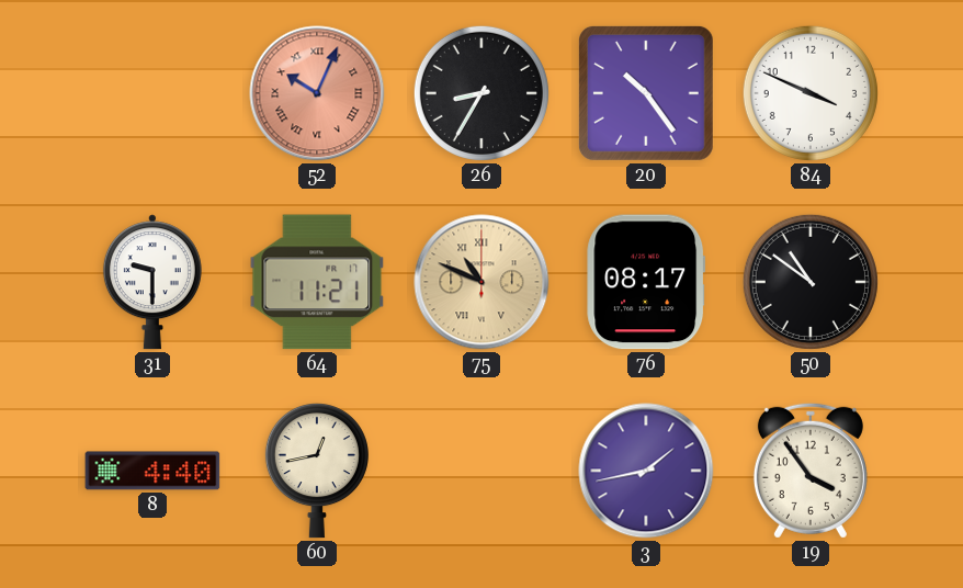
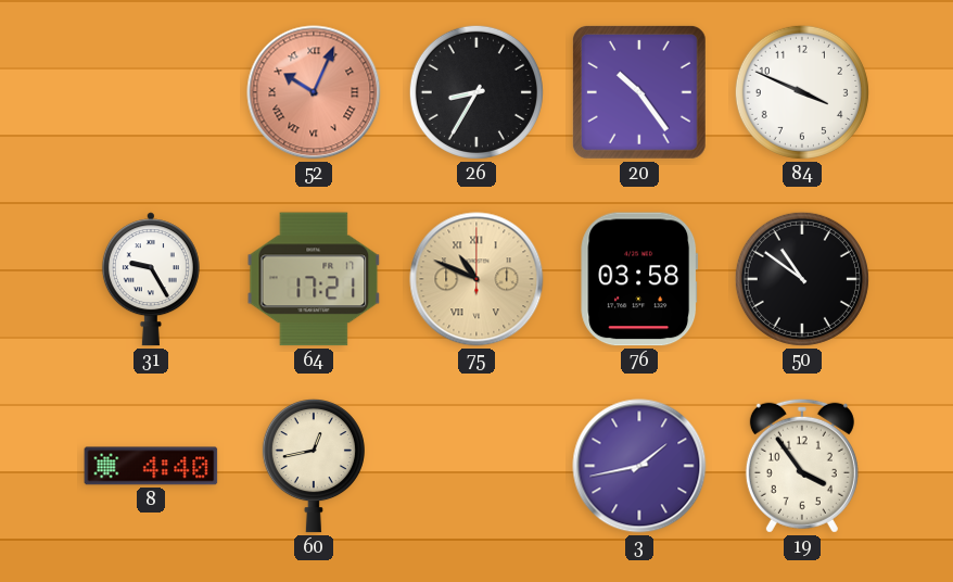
31: 9:30 -> 9:25 (151, 279)
64: 11:21 -> 17:21 (314, 279)
76: 08:17 -> 03:58 (639, 279)
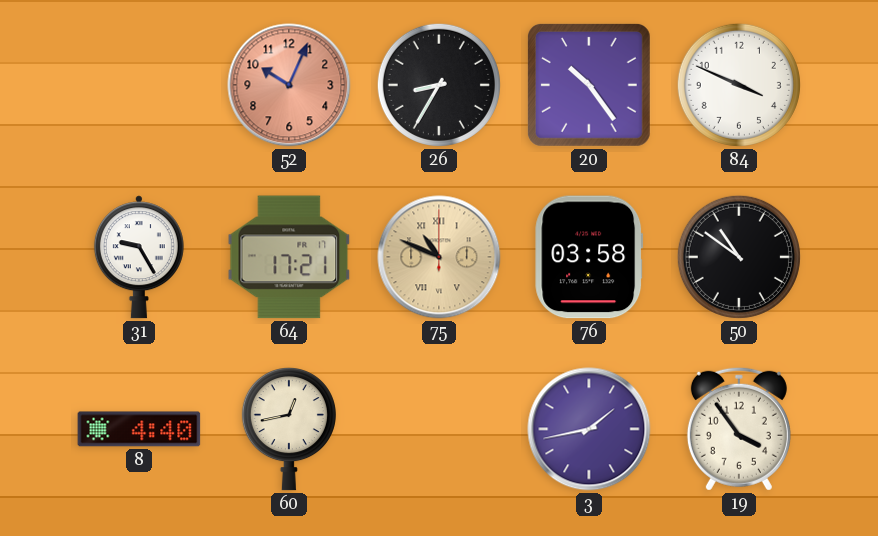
52 numerals: Roman -> Arabic (289, 85)
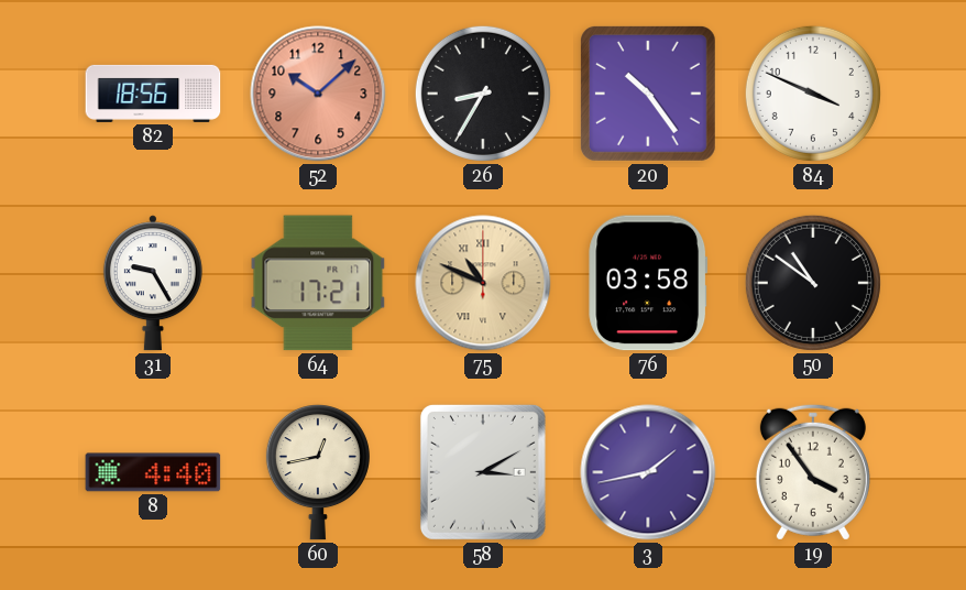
82: none -> 18:56 (153, 94)
52: 10:04 -> 10:08 (318, 94)
58: none -> 3:10 (483, 472)
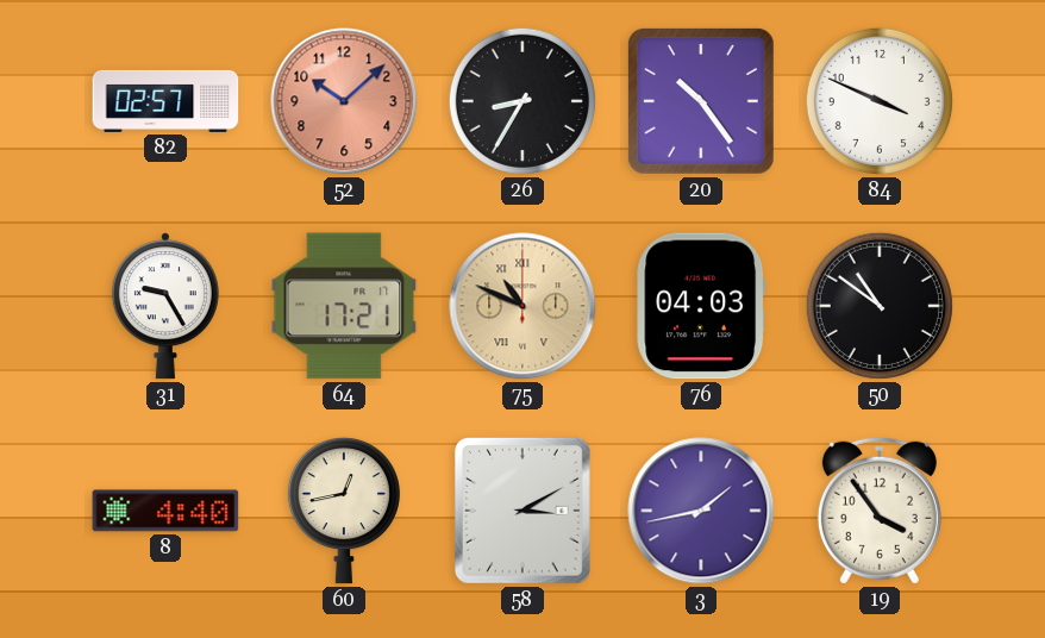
82: 18:56 -> 02:57 (165, 101)
76: 03:58 -> 04:03 (701, 306)
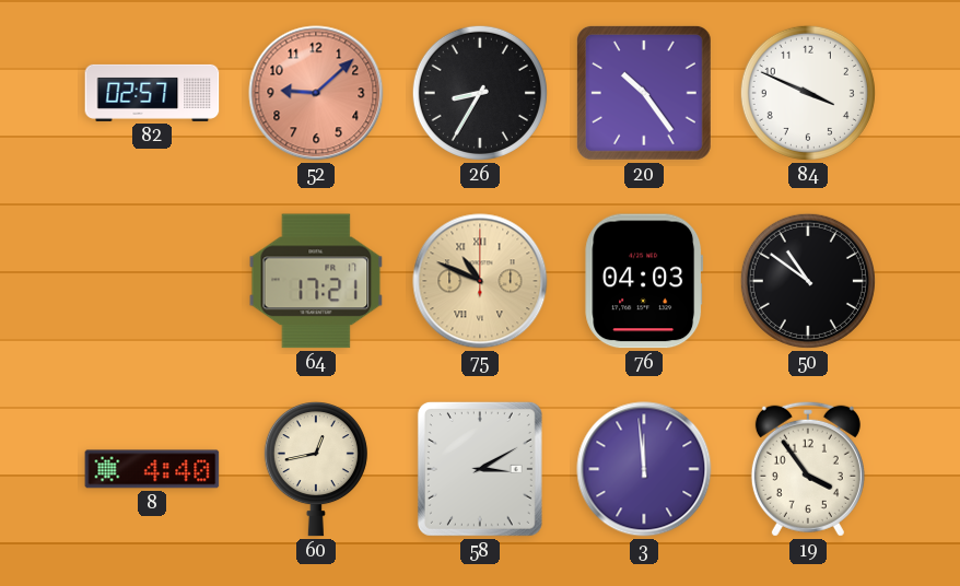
52: 10:08 -> 9:08 (316, 93)
31: 9:25 -> none (165, 306)
3: 1:43 -> 11:59 (644, 469)
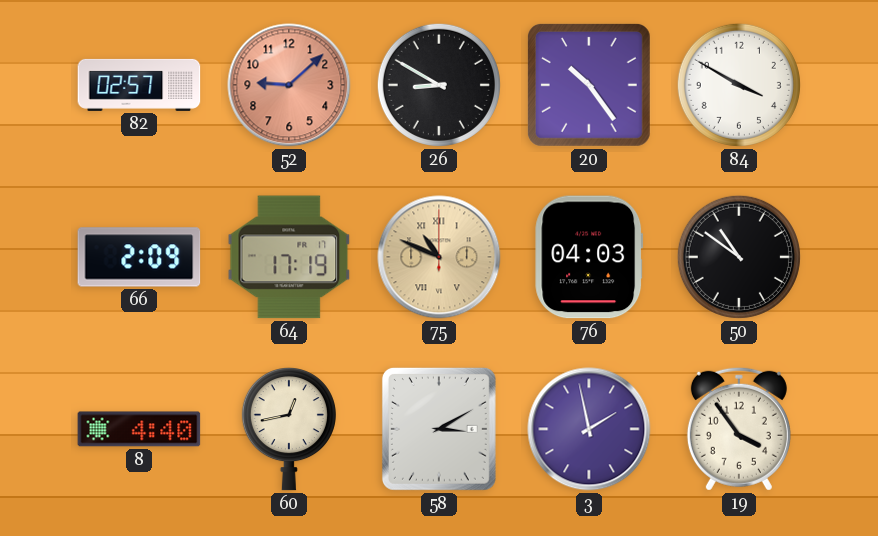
26: 8:35 -> 8:50 (439, 85)
84: 3:49 -> 3:50 (739, 85)
66: none -> 2:09 (139, 257)
64: 17:21 -> 17:19 (289, 257)
3: 11:59 -> 1:58 (589, 429)
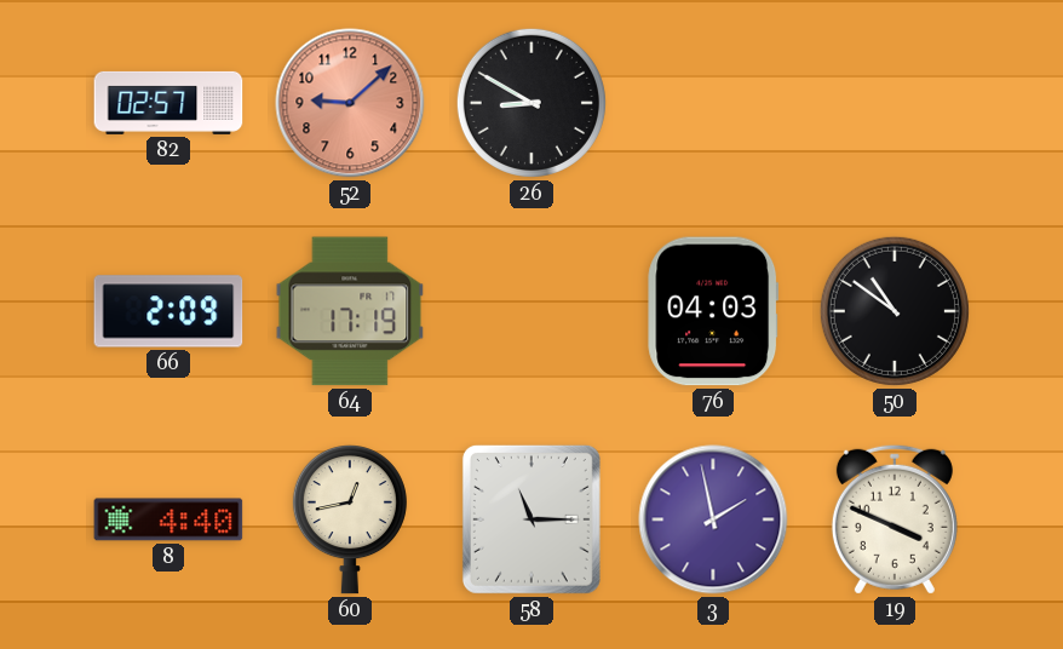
20: 10:24 -> none (589, 85)
84: 3:50 -> none (739, 85)
75: 10:49 -> none (439, 257)
58: 3:10 -> 11:15 (531, 519)
19: 3:54 -> 3:49 (895, 519)
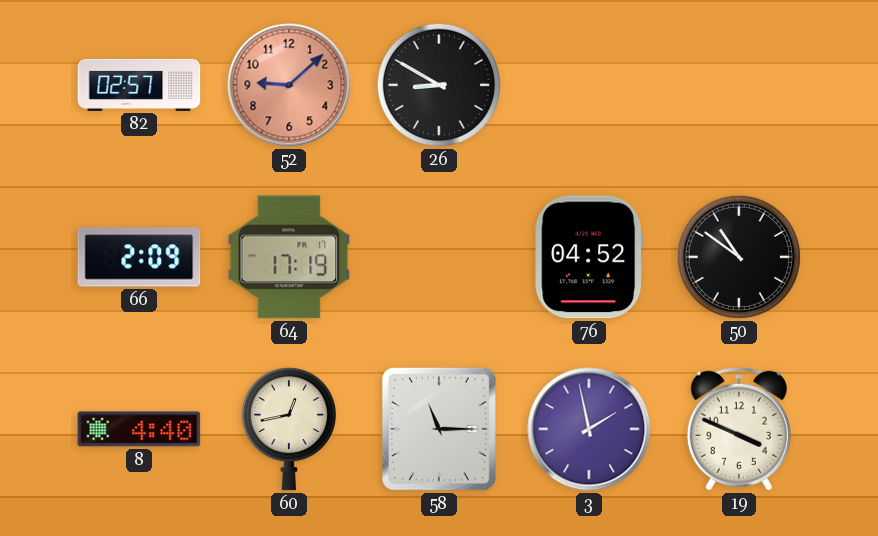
76: 04:03 -> 04:52 (589, 257)
